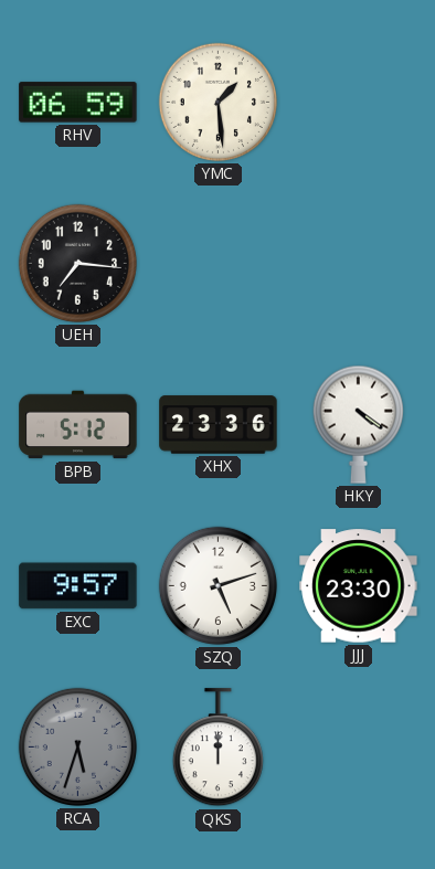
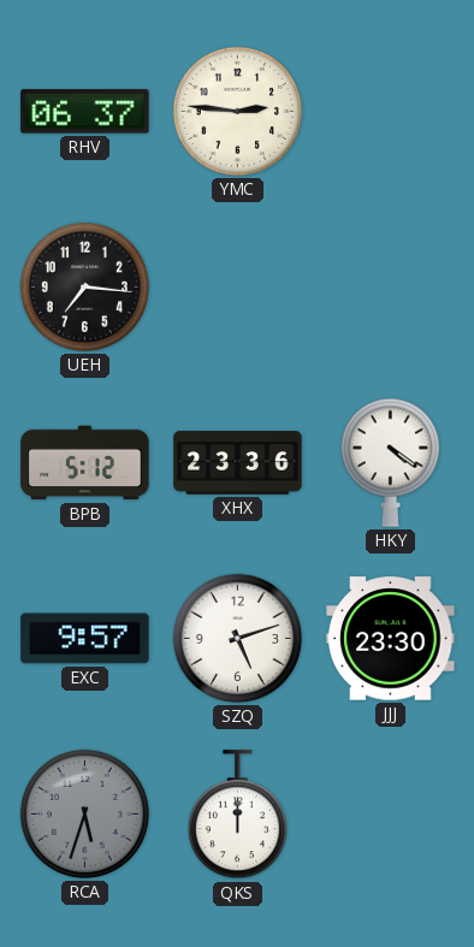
RHV: 06:59 -> 06:37 (85, 112)
YMC: 1:29 -> 2:46 (237, 111)
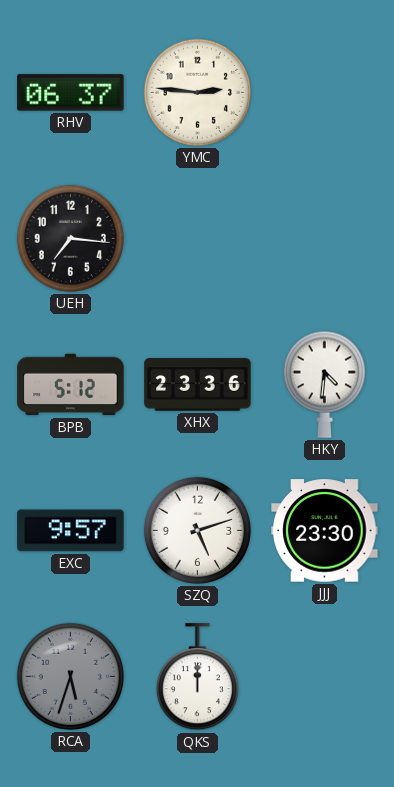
HKY: 4:21 -> 4:31 (324, 384)
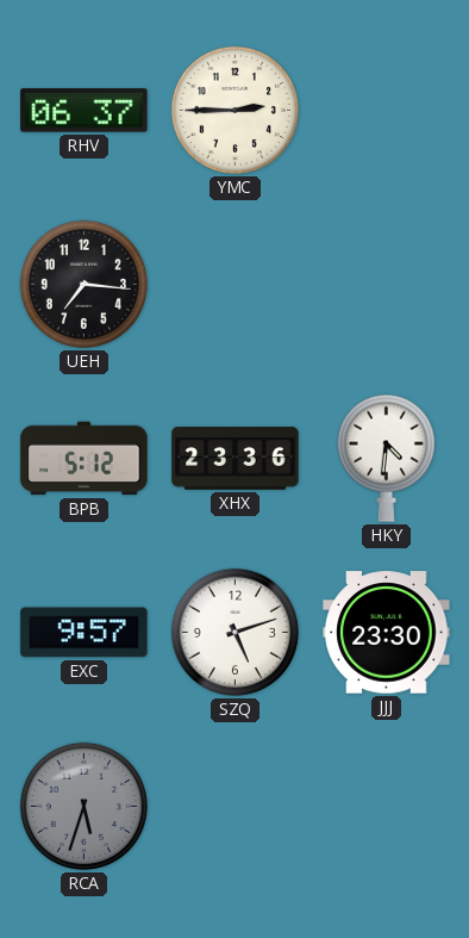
YMC: 2:46 -> 2:45 (234, 110)
QKS: 12:00 -> none (197, 677)
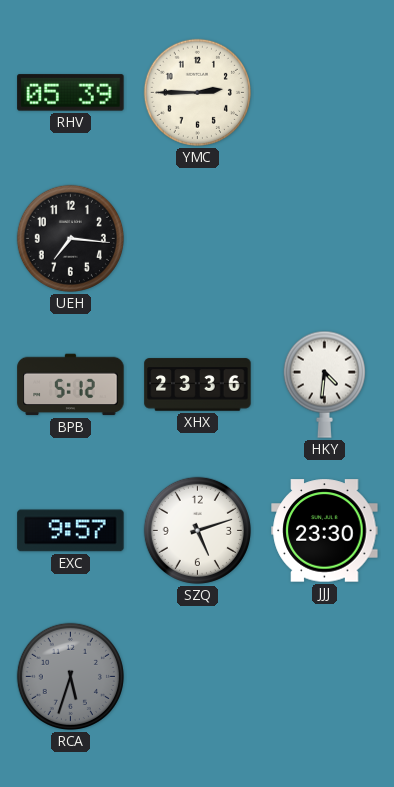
RHV: 06:37 -> 05:39 (71, 93)
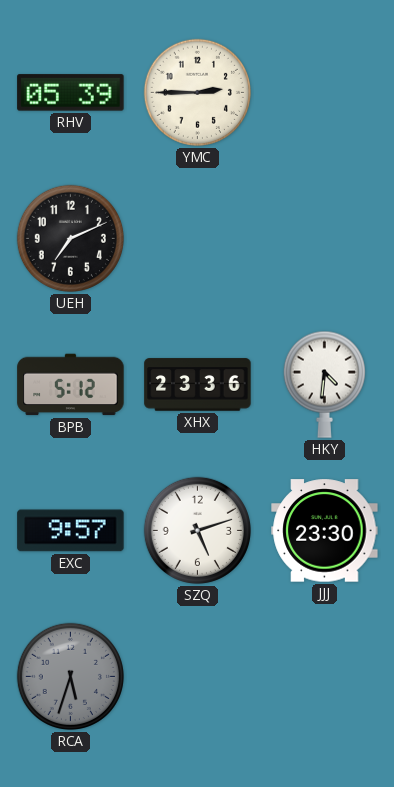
UEH: 7:16 -> 7:11 (70, 238)
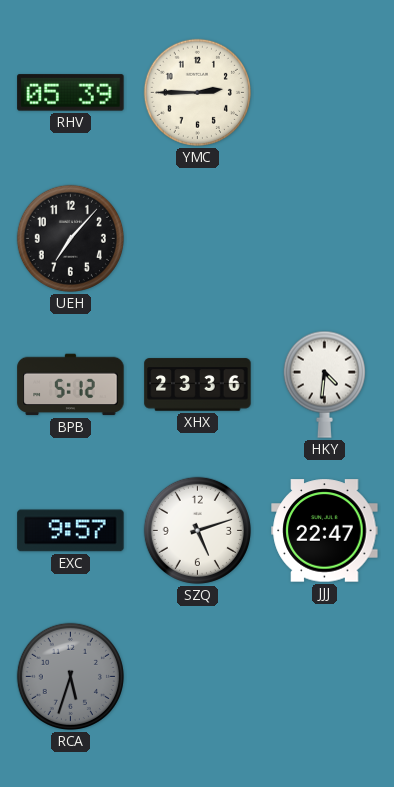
UEH: 7:11 -> 7:07 (70, 238)
JJJ: 23:30 -> 22:47 (325, 531)
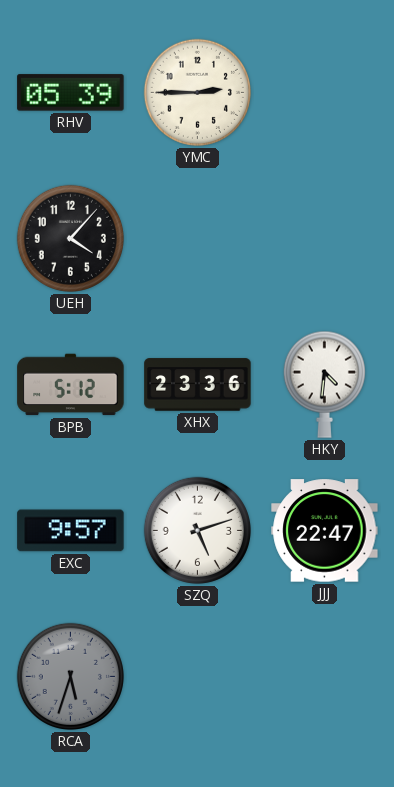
UEH: 7:07 -> 4:07 (70, 238)
